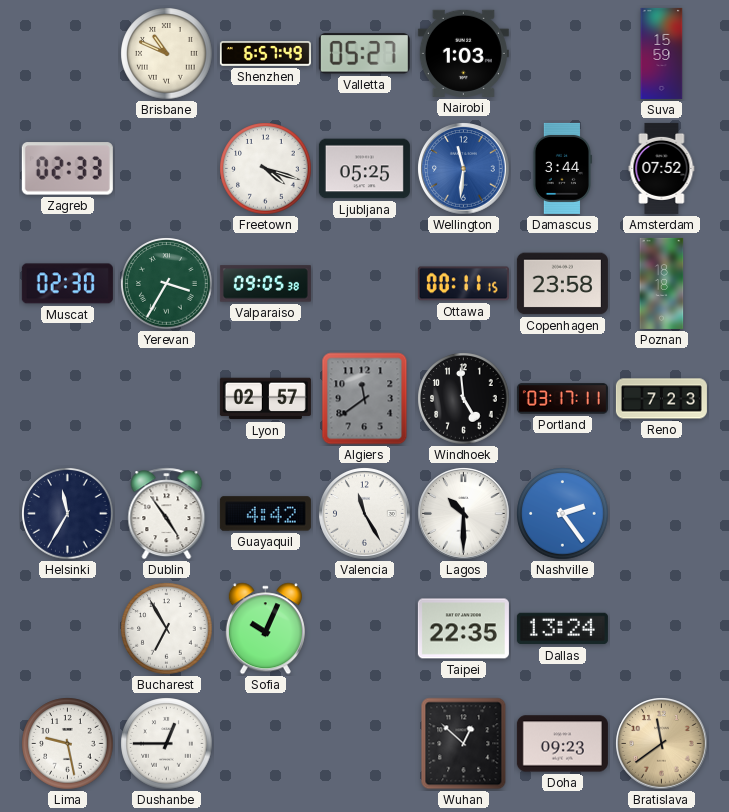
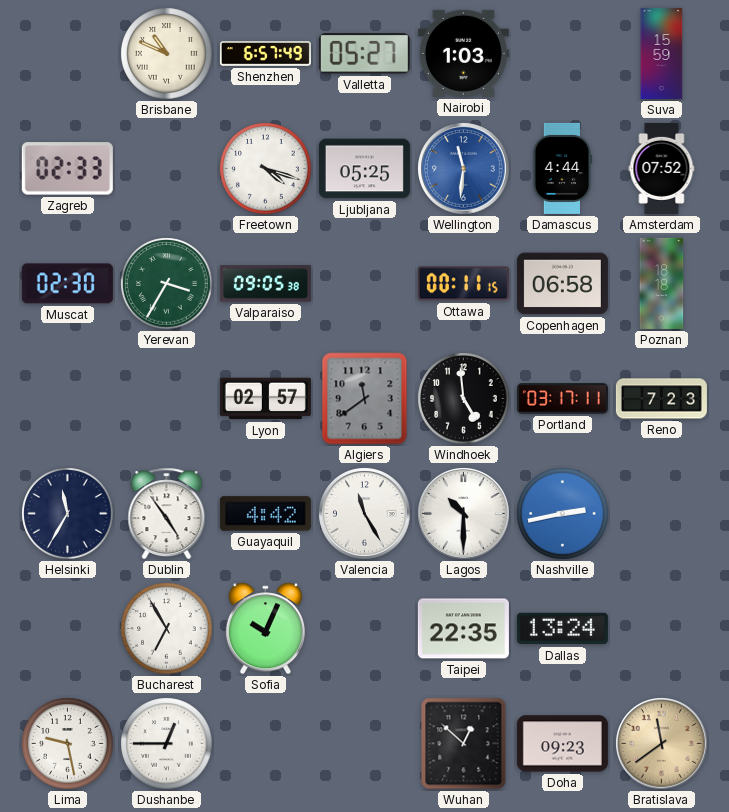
Damascus: 3:44 -> 4:44 (562, 168)
Copenhagen: 23:58 -> 06:58 (562, 284)
Nashville: 2:24 -> 2:43 (563, 514)
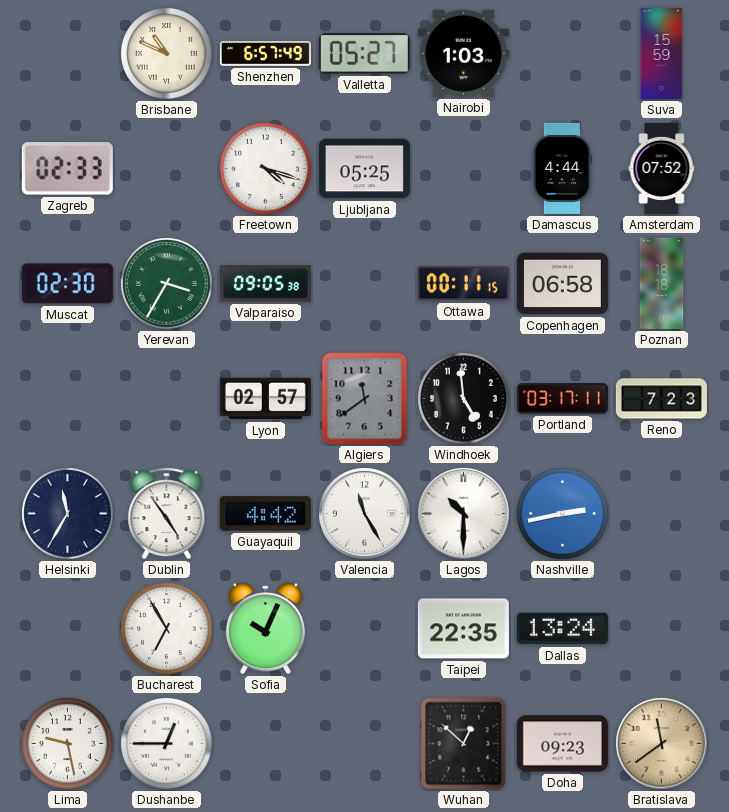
Wellington: 11:31 -> none (464, 169)
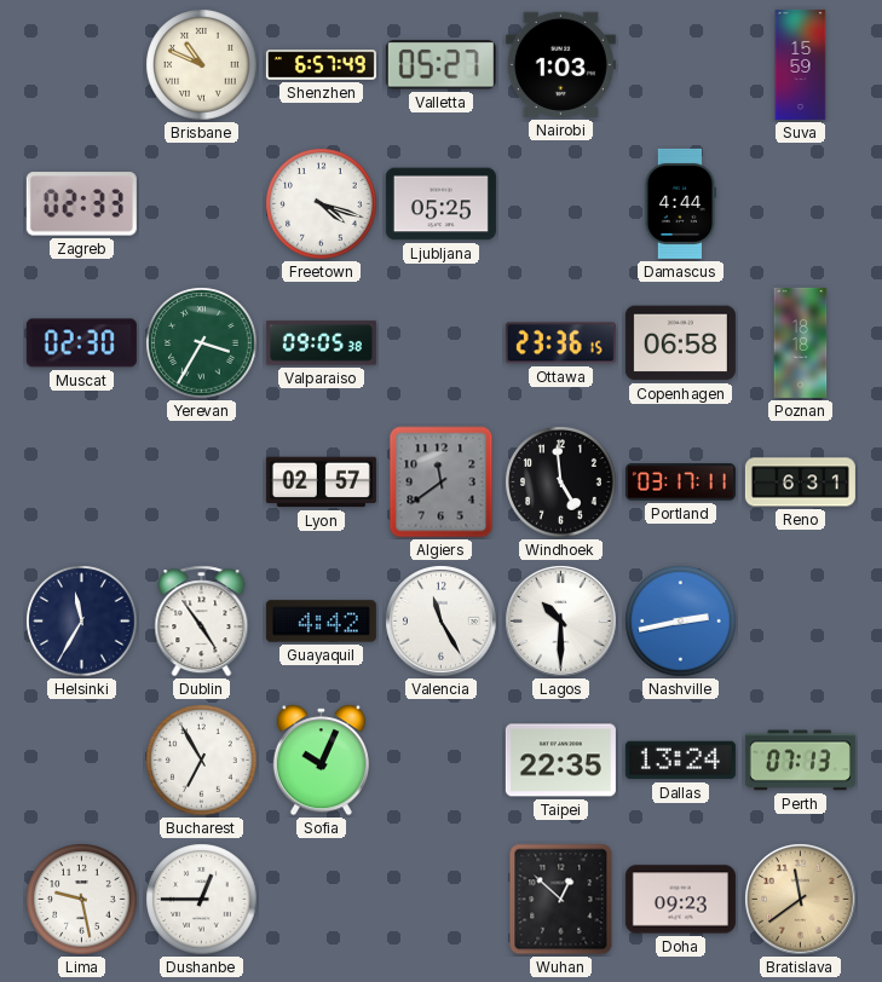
Amsterdam: 07:52 -> none (662, 168)
Ottawa: 00:11 -> 23:36 (560, 343)
Reno: 7:23 -> 6:31 (800, 483)
Perth: none -> 07:13 (800, 761)
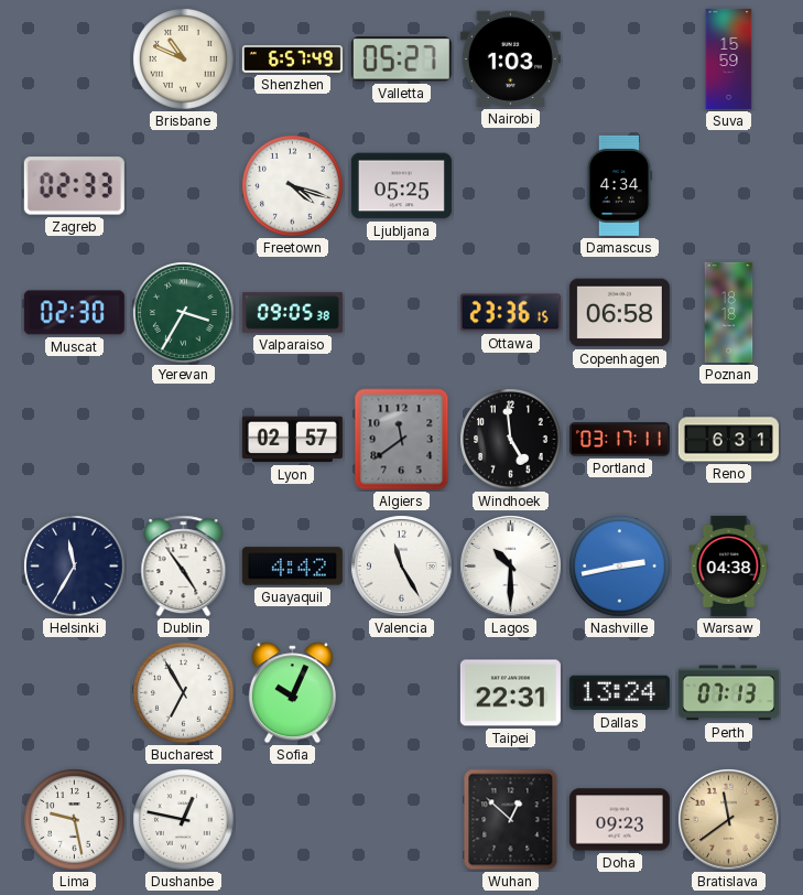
Damascus: 4:44 -> 4:34 (619, 185)
Warsaw: none -> 04:38 (729, 565)
Taipei: 22:35 -> 22:31 (510, 693)
Dushanbe: 12:45 -> 12:47 (184, 820)
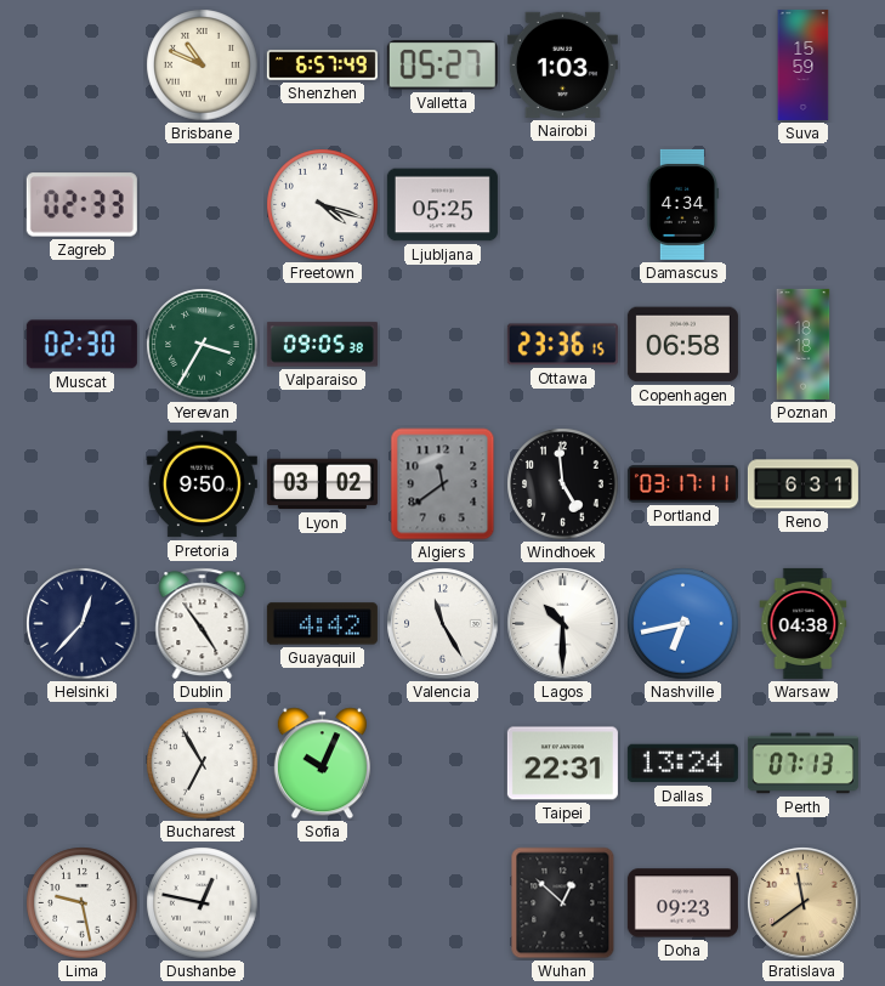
Pretoria: none -> 9:50 (202, 484)
Lyon: 02:57 -> 03:02 (322, 484)
Helsinki: 11:35 -> 12:37 (83, 624)
Nashville: 2:43 -> 6:43 (683, 624)
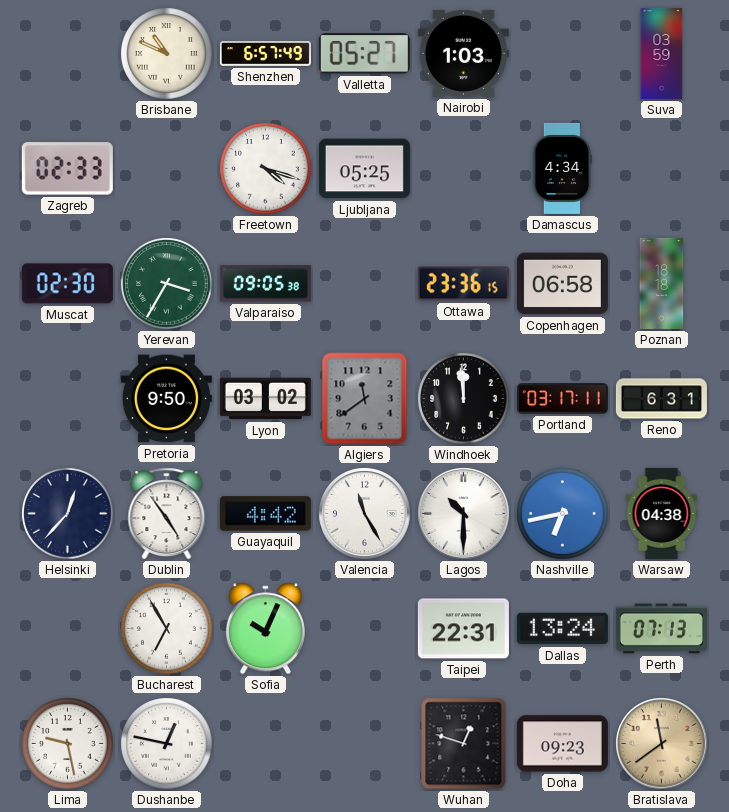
Suva: 15:59 -> 03:59 (662, 53)
Windhoek: 4:59 -> 11:59 (464, 399)
Wuhan: 12:52 -> 12:48 (464, 744)
